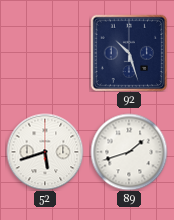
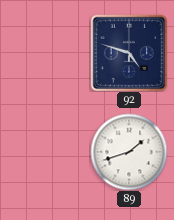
92: 10:27 -> 4:48 (129, 53)
52: 5:42 -> none (45, 152)
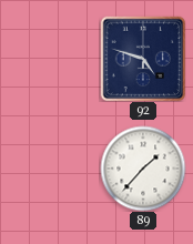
89: 1:42 -> 1:37 (143, 169)
